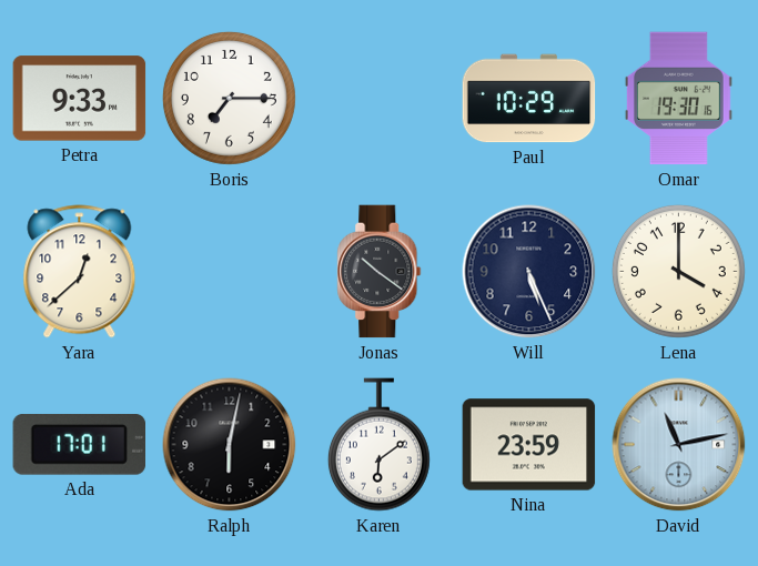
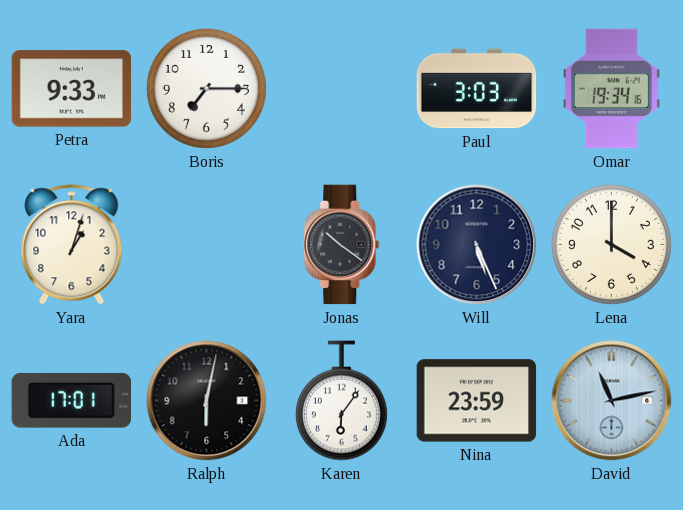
Paul: 10:29 -> 3:03 (477, 89)
Omar: 19:30 -> 19:34 (611, 89)
Yara: 12:38 -> 1:03 (72, 245)
Karen: 6:09 -> 6:06 (341, 401)
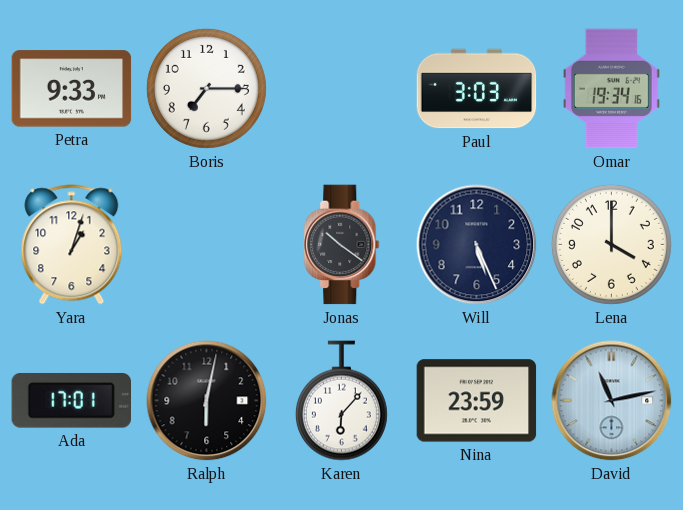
Karen: 6:06 -> 6:07 (341, 401)
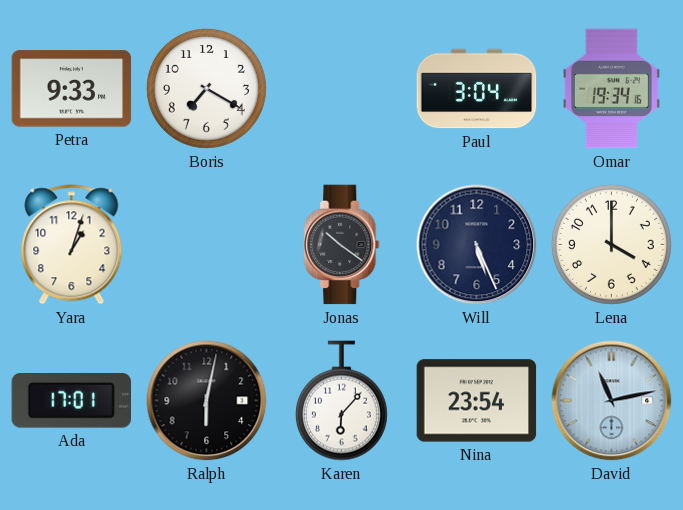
Boris: 7:15 -> 7:20 (206, 88)
Paul: 3:03 -> 3:04 (477, 89)
Nina: 23:59 -> 23:54 (477, 401)
